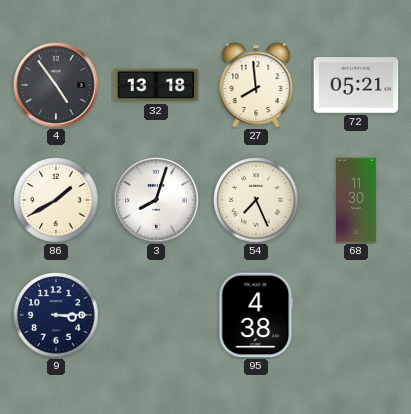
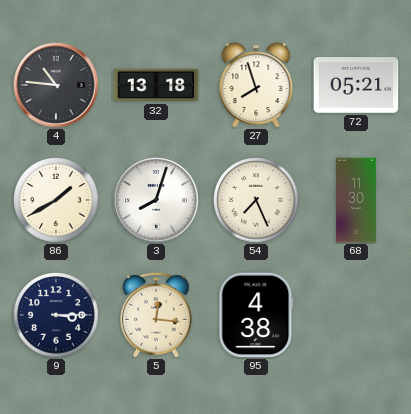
4: 4:54 -> 10:46 (56, 85)
27: 7:59 -> 7:57 (256, 85)
5: none -> 12:16 (156, 315)
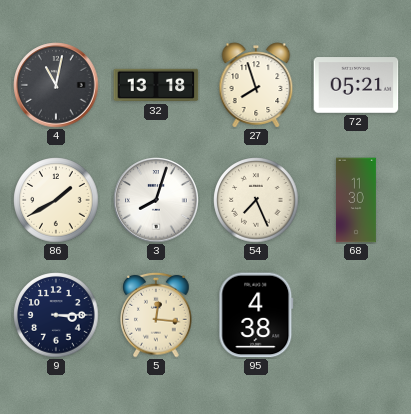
4: 10:46 -> 11:02 (56, 85)
